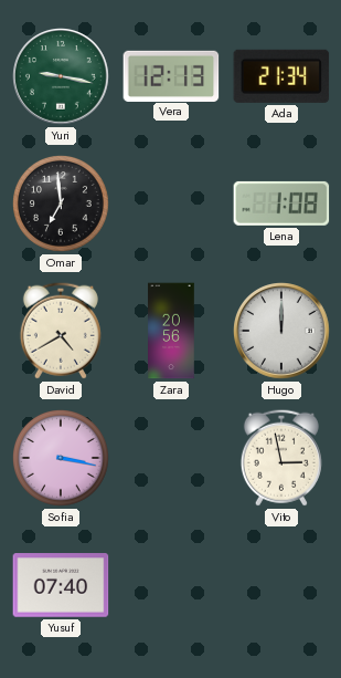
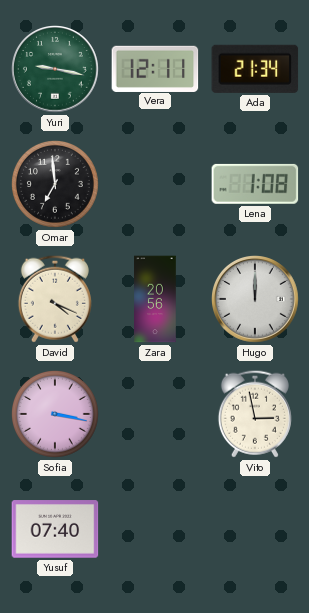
Vera: 12:13 -> 12:11 (155, 68)
David: 4:40 -> 4:19 (55, 299)
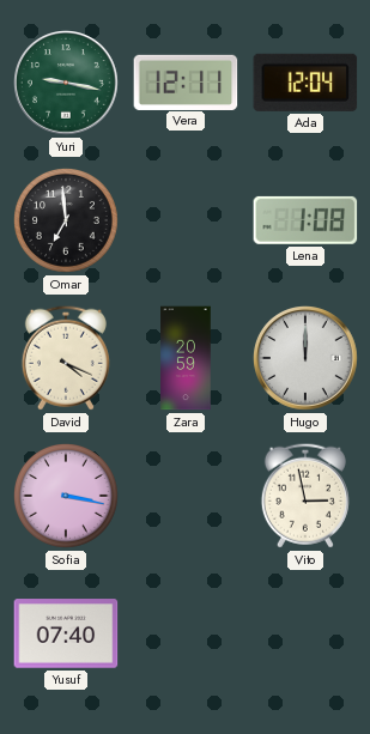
Ada: 21:34 -> 12:04 (305, 83)
Zara: 20:56 -> 20:59 (186, 358)
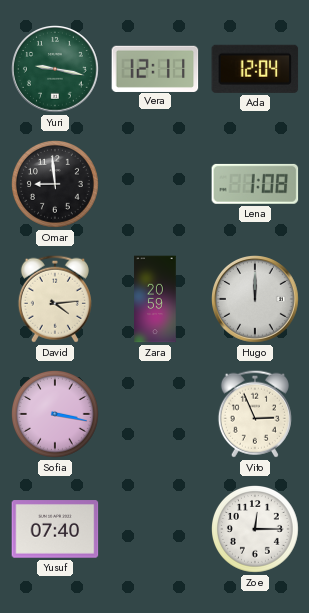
Omar: 6:59 -> 8:59 (56, 185)
David: 4:19 -> 4:14 (55, 299)
Vito: 2:58 -> 2:56 (255, 414)
Zoe: none -> 12:15 (256, 530)
